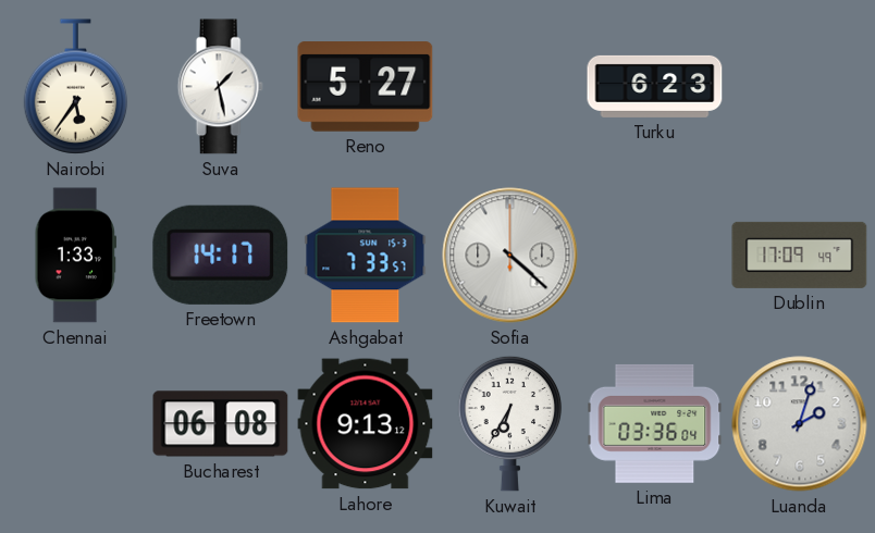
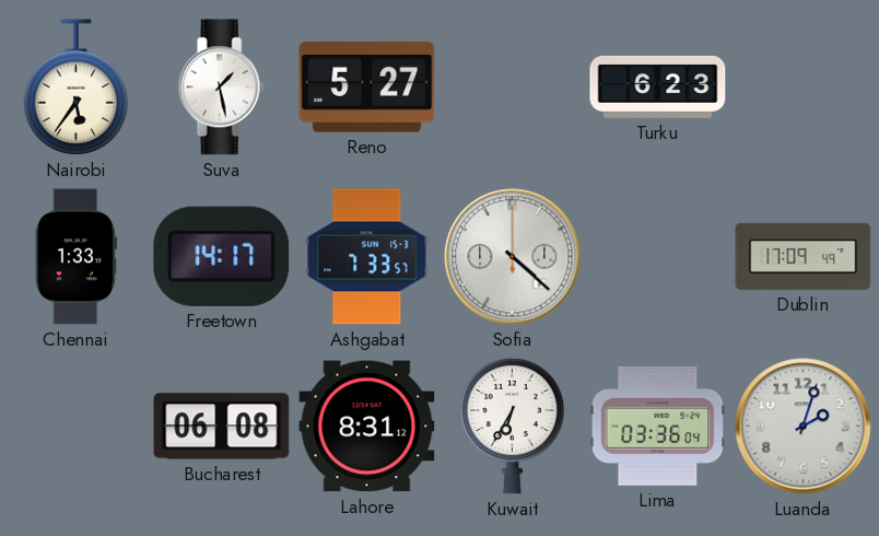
Lahore: 9:13 -> 8:31 (367, 427)
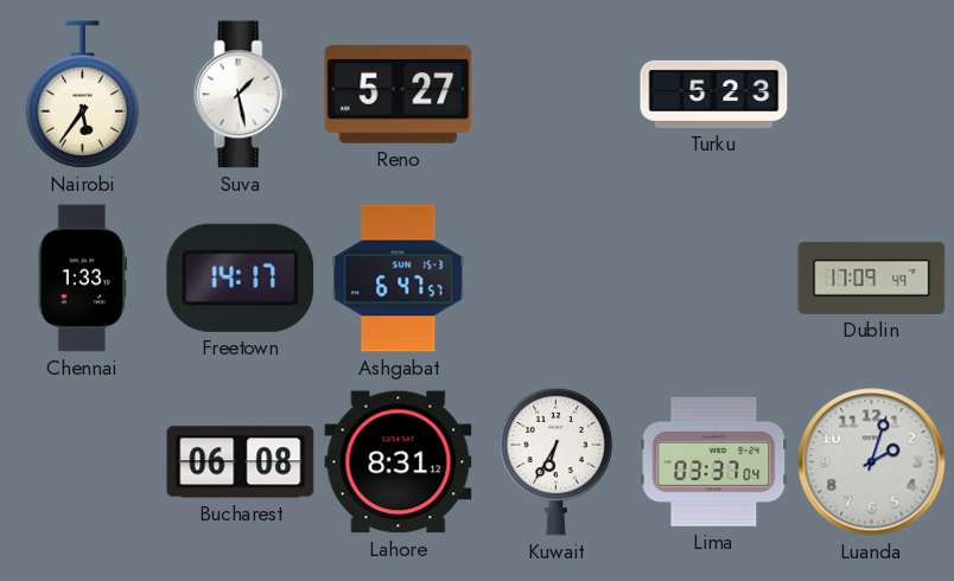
Turku: 6:23 -> 5:23 (714, 94)
Ashgabat: 7:33 -> 6:47 (399, 279)
Sofia: 4:22 -> none (513, 257)
Lima: 03:36 -> 03:37 (714, 461)
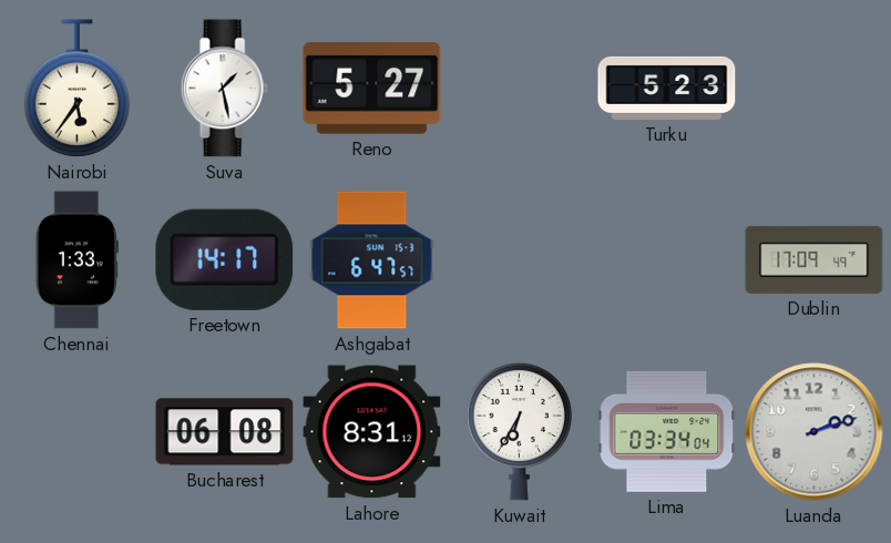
Lima: 03:37 -> 03:34 (667, 431)
Luanda: 2:03 -> 2:12 (815, 432)
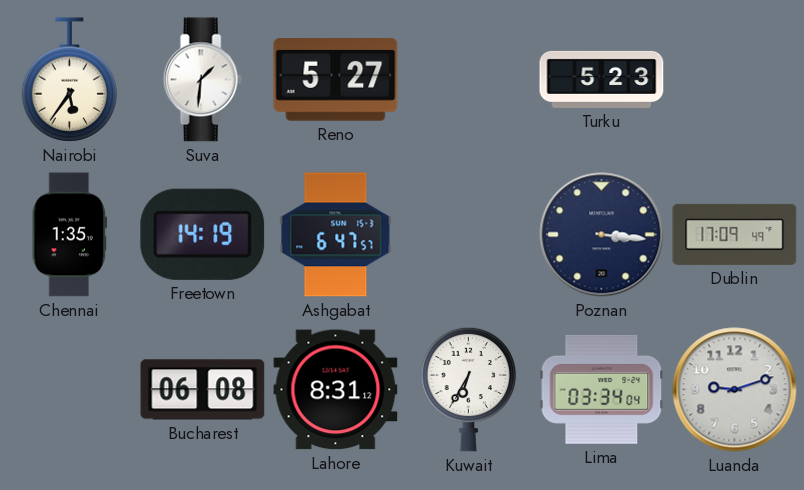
Suva: 1:28 -> 1:31 (202, 80)
Chennai: 1:33 -> 1:35 (69, 235)
Freetown: 14:17 -> 14:19 (203, 234)
Poznan: none -> 3:16 (602, 235)
Luanda: 2:12 -> 9:12 (735, 390)
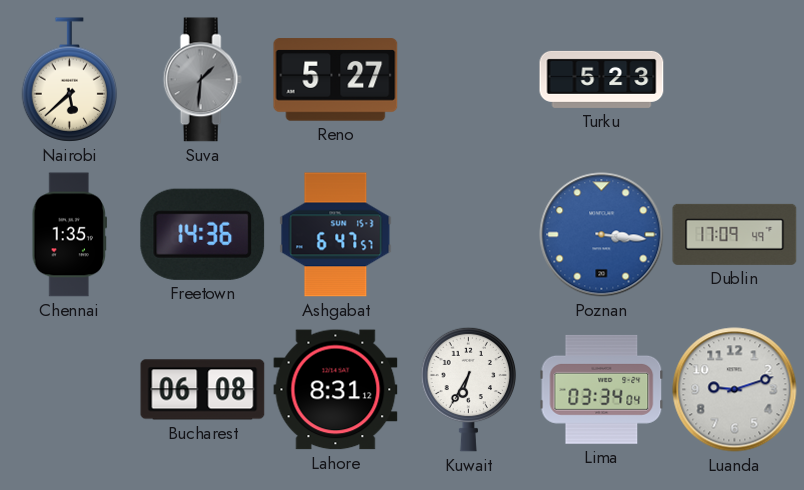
Nairobi: 5:36 -> 5:38 (70, 80)
Suva dial: white -> grey (202, 80)
Freetown: 14:19 -> 14:36 (203, 234)
Poznan dial: navy -> blue (602, 235)
